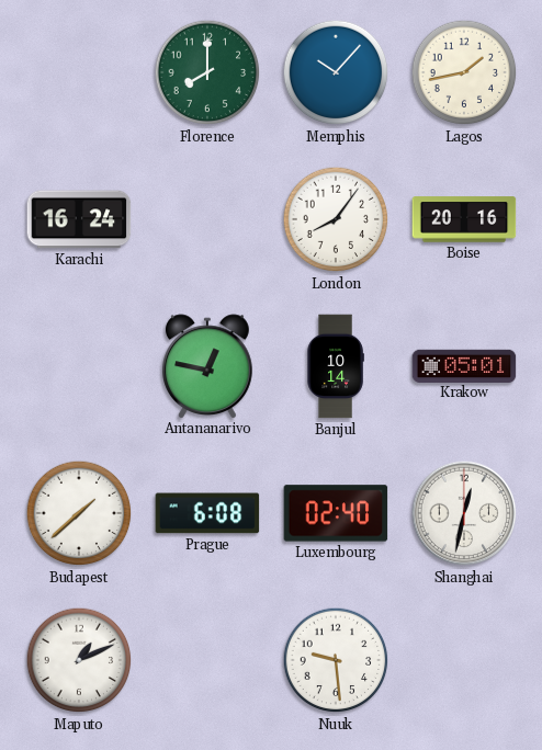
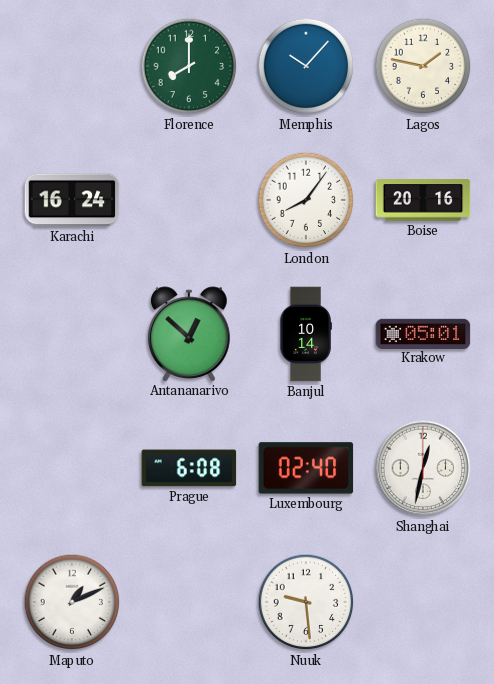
Lagos: 1:43 -> 1:47 (423, 66)
Antananarivo: 12:47 -> 12:52 (190, 334)
Budapest: 1:38 -> none (79, 513)
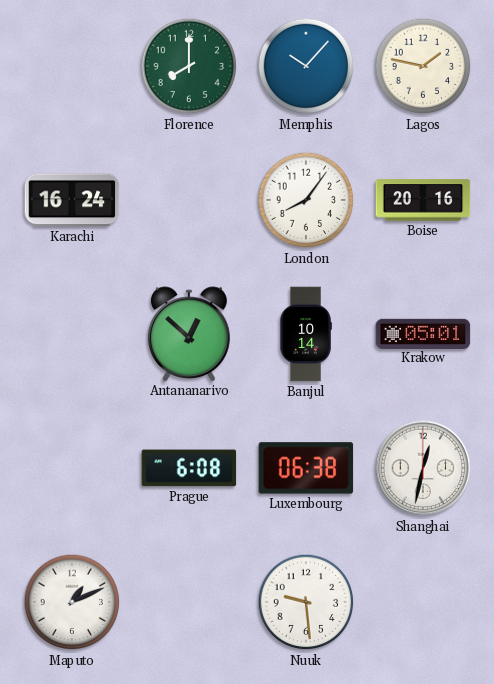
Luxembourg: 02:40 -> 06:38 (306, 468)
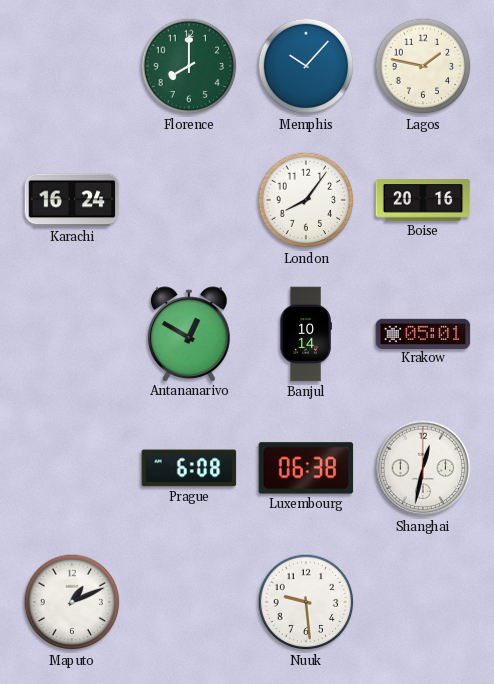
Antananarivo: 12:52 -> 12:50 (190, 334)
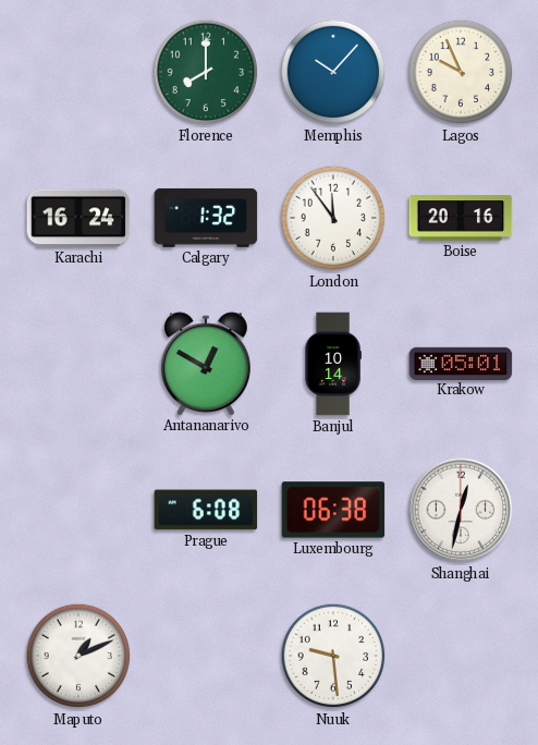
Lagos: 1:47 -> 9:56 (461, 72)
Calgary: none -> 1:32 (206, 218)
London: 8:06 -> 11:54 (333, 218)
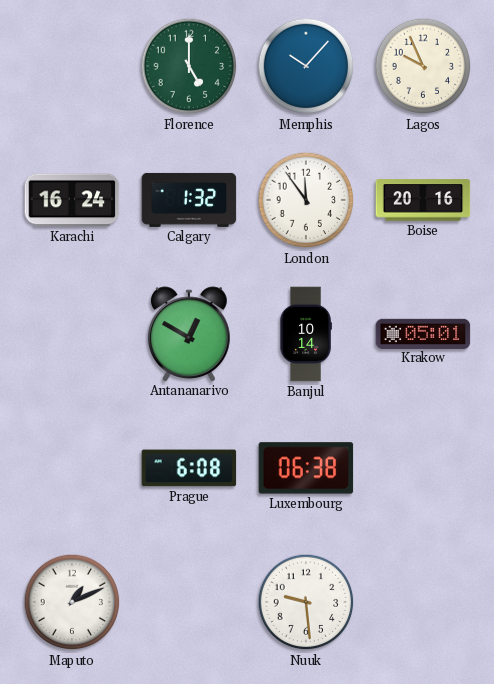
Florence: 8:00 -> 5:00 (189, 66)
Shanghai: 12:32 -> none (461, 510)
